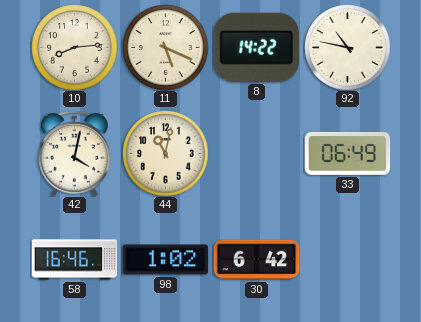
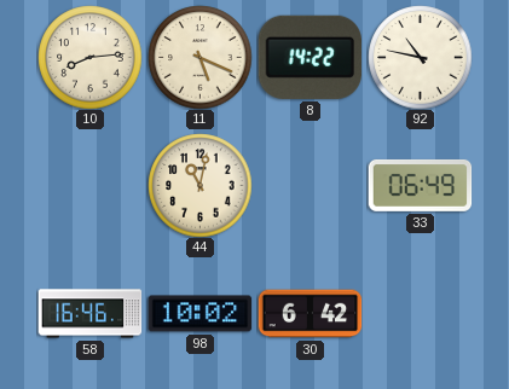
42: 4:02 -> none (75, 153)
98: 1:02 -> 10:02 (199, 314)
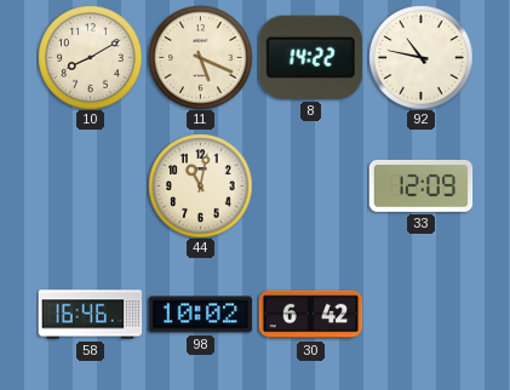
10: 8:14 -> 8:10 (90, 57)
33: 06:49 -> 12:09 (420, 185)
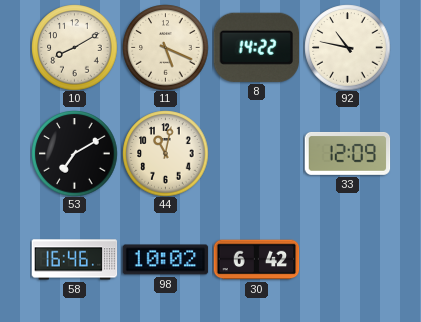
53: none -> 7:10 (74, 153)
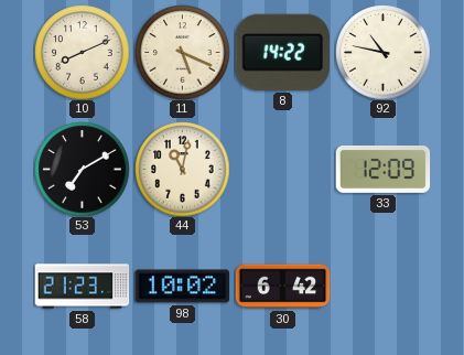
10: 8:10 -> 8:11 (82, 52)
58: 16:46 -> 21:23 (82, 287)
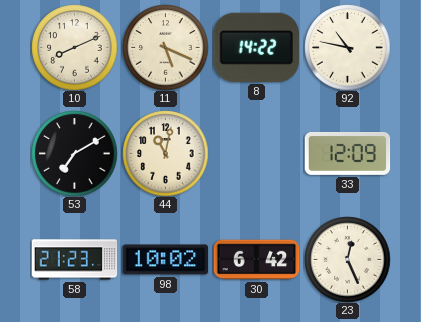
23: none -> 12:26 (347, 259)
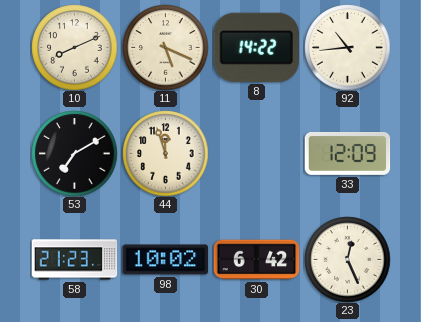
92: 10:47 -> 10:44 (347, 47)
44: 11:02 -> 11:57 (165, 153)
